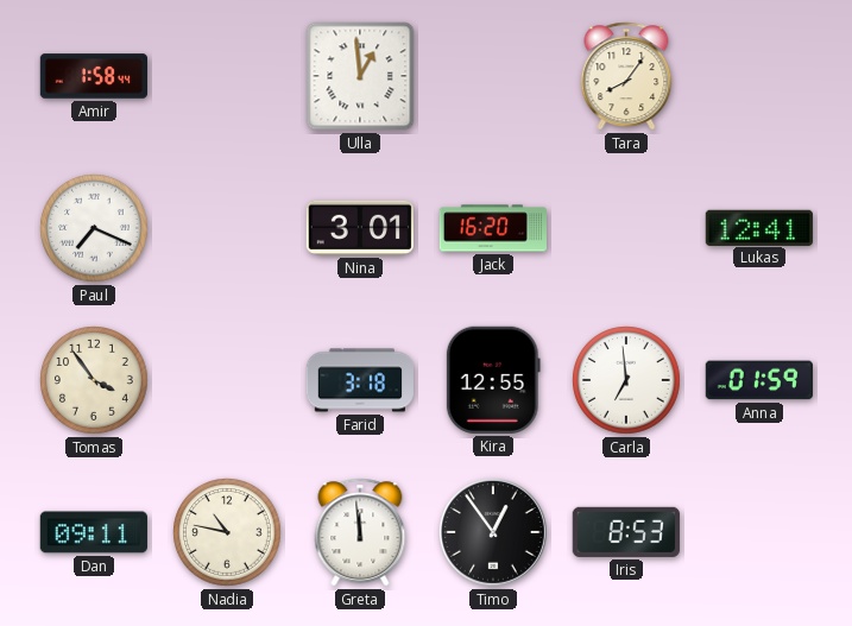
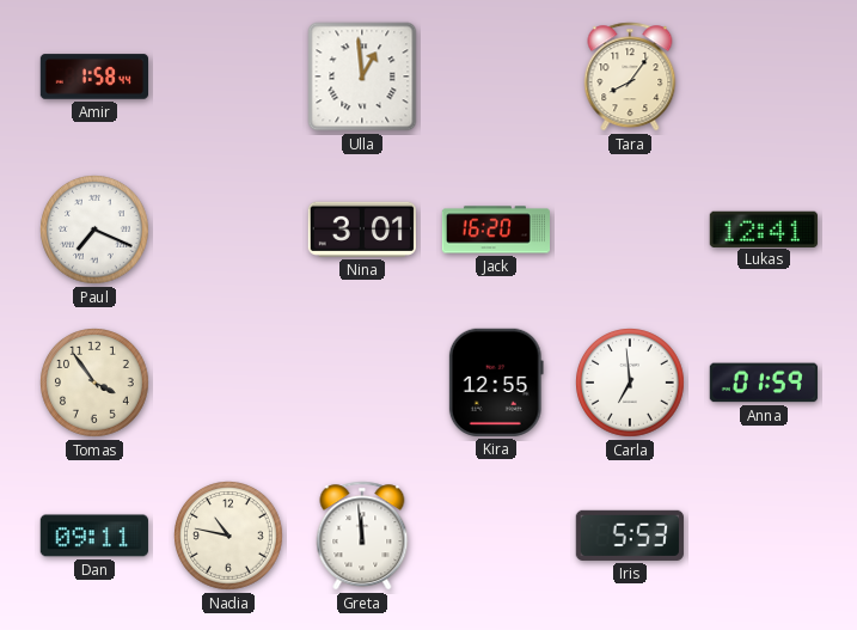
Farid: 3:18 -> none (359, 380)
Timo: 12:54 -> none (494, 533)
Iris: 8:53 -> 5:53 (630, 536)
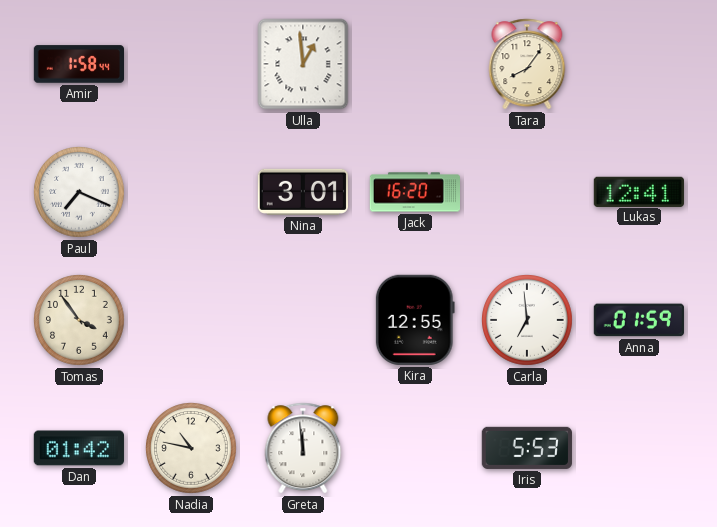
Dan: 09:11 -> 01:42 (79, 448)
